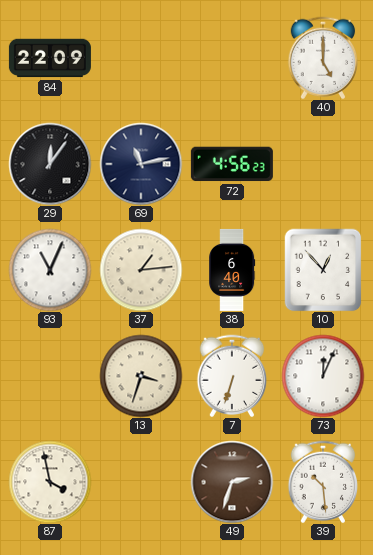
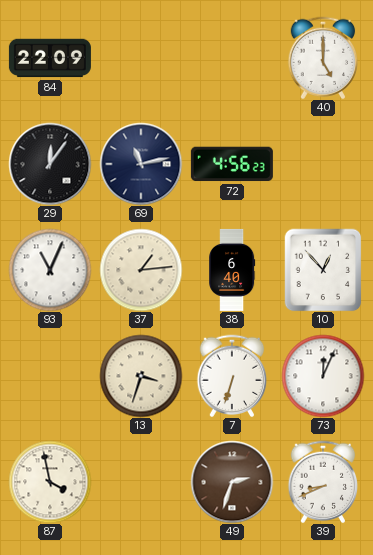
39: 10:29 -> 8:41 (323, 482)
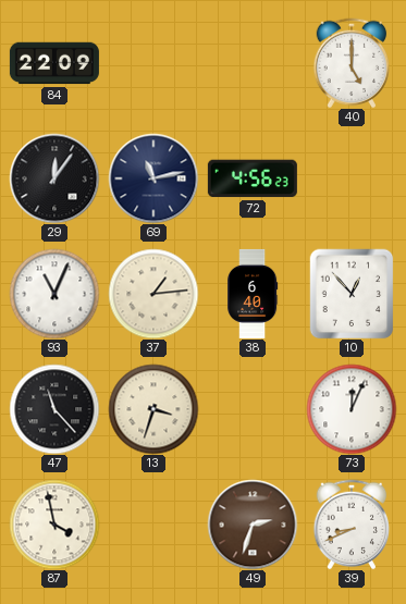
47: none -> 11:23 (54, 409)
7: 6:33 -> none (232, 376)
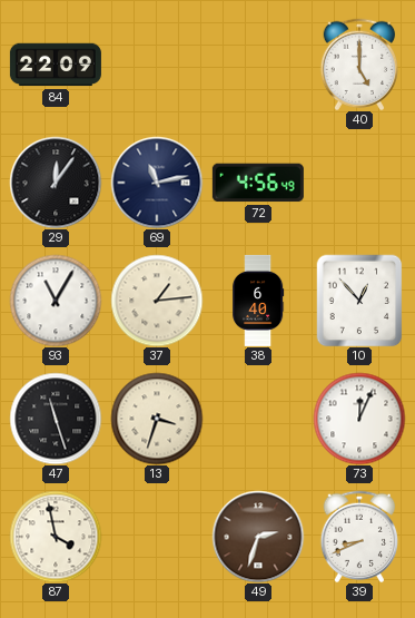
72: 4:56:23 -> 4:56:49 (258, 183)
93: 11:04 -> 11:05 (56, 301)
47: 11:23 -> 11:27 (56, 419)
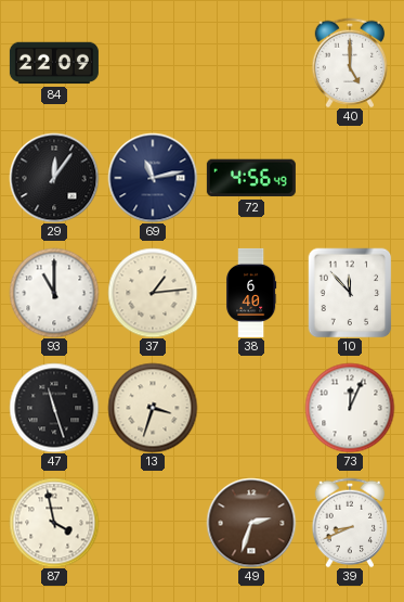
93: 11:05 -> 11:00 (54, 293)
10: 12:53 -> 11:53 (350, 293)
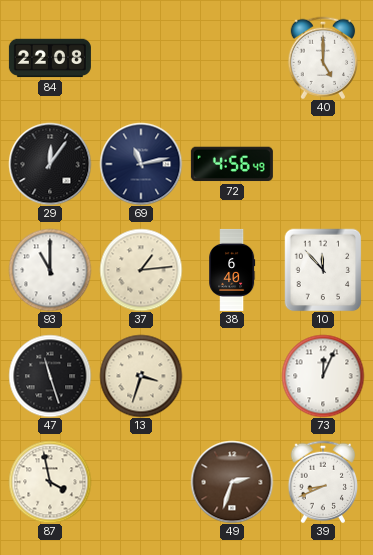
84: 22:09 -> 22:08 (50, 58)
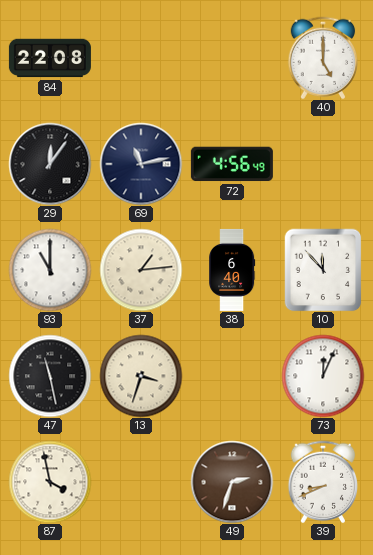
47: 11:27 -> 11:28 (50, 376)
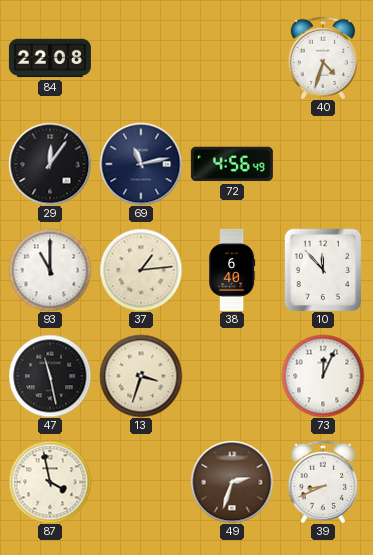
40: 5:00 -> 4:33 (323, 58)
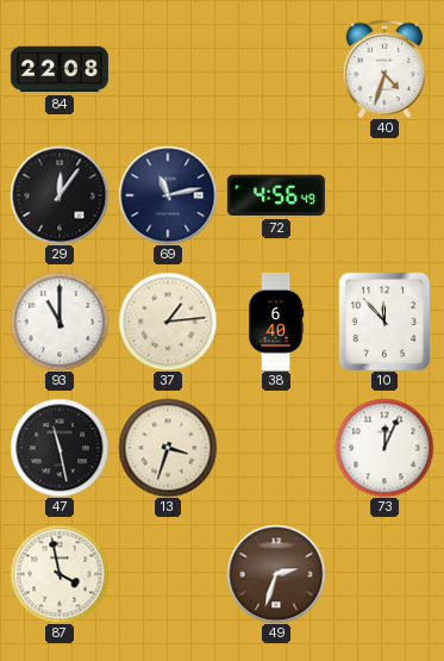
39: 8:41 -> none (323, 482)
